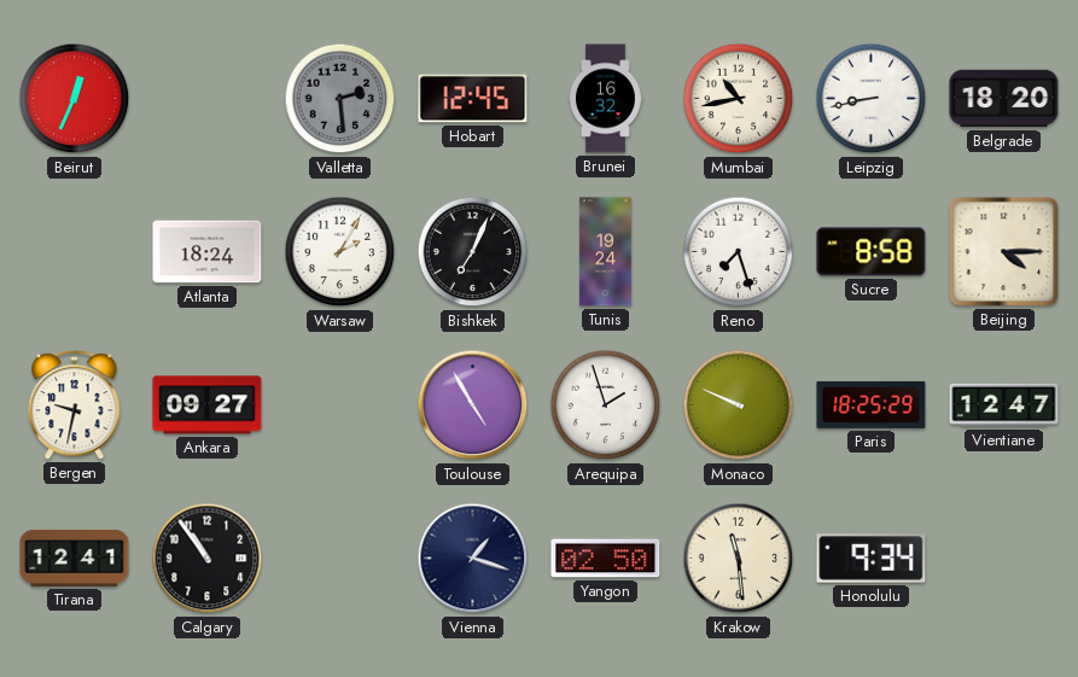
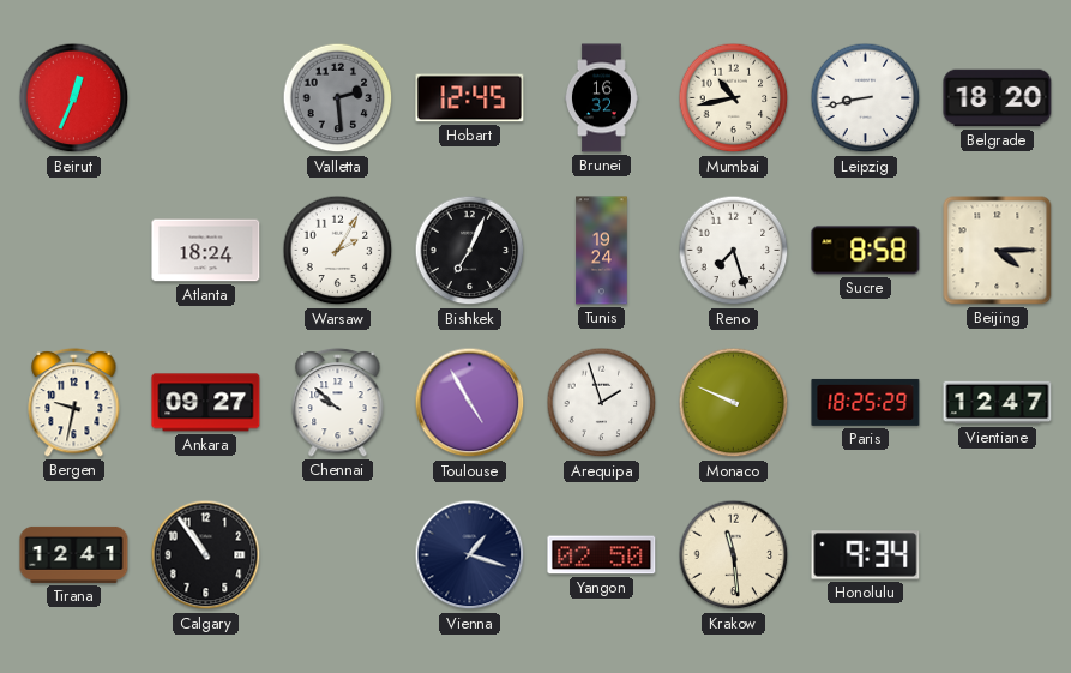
Chennai: none -> 9:52 (338, 402)
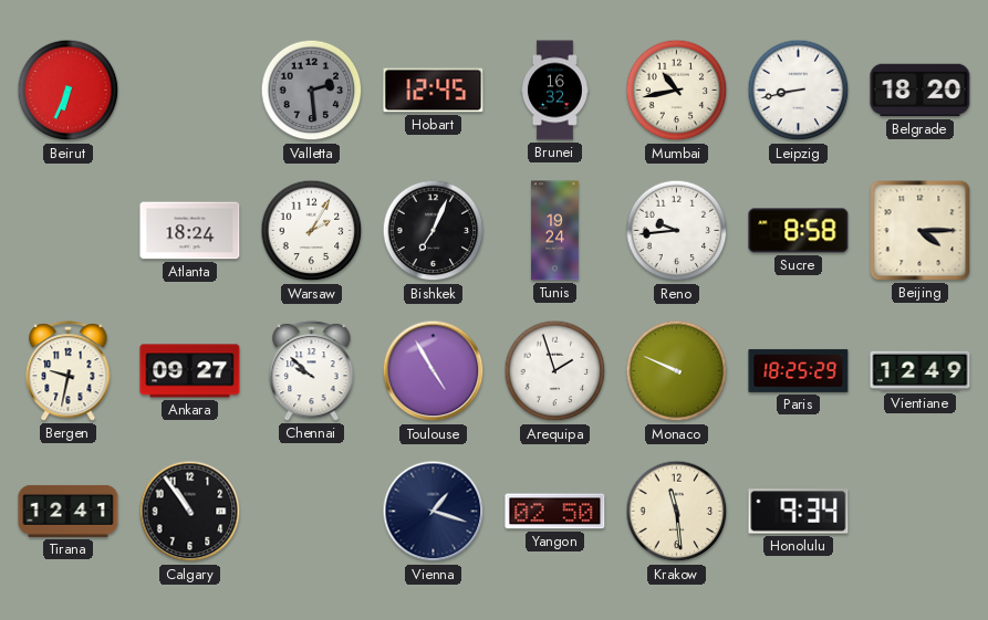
Beirut: 12:34 -> 6:34 (69, 91)
Reno: 7:27 -> 9:44 (677, 231)
Vientiane: 12:47 -> 12:49 (921, 371)
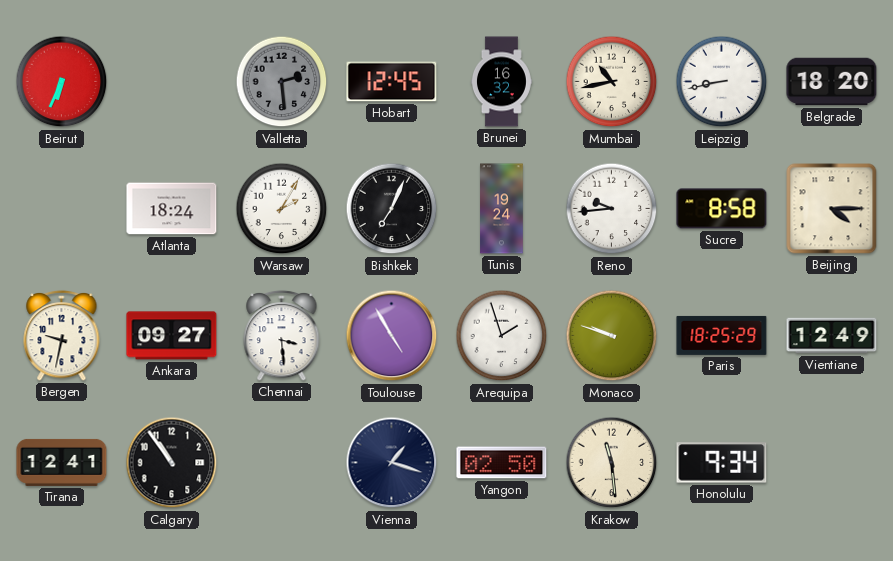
Chennai: 9:52 -> 3:29 (282, 335)
Monaco: 9:49 -> 9:48 (612, 336)
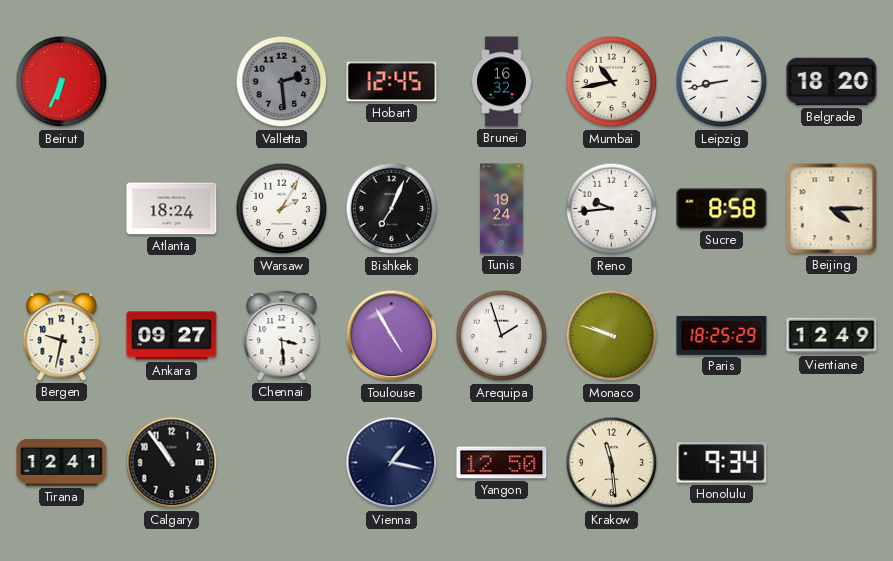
Vienna: 1:18 -> 1:17 (392, 463)
Yangon: 02:50 -> 12:50 (502, 463)
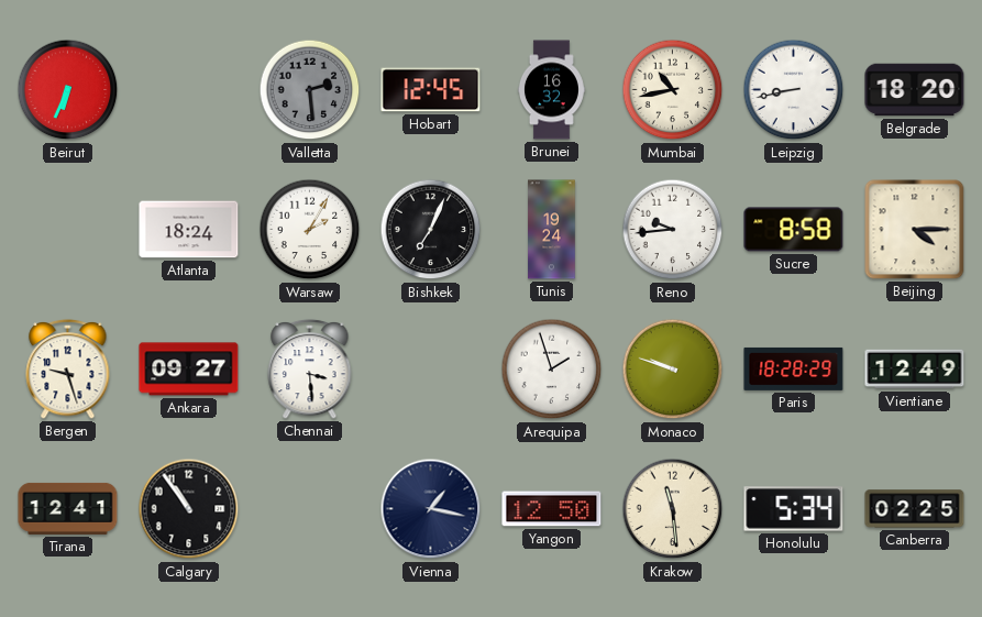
Bergen: 9:32 -> 9:27 (68, 368)
Toulouse: 4:55 -> none (392, 336)
Paris: 18:25 -> 18:28 (794, 368)
Honolulu: 9:34 -> 5:34 (794, 509)
Canberra: none -> 02:25 (915, 509)
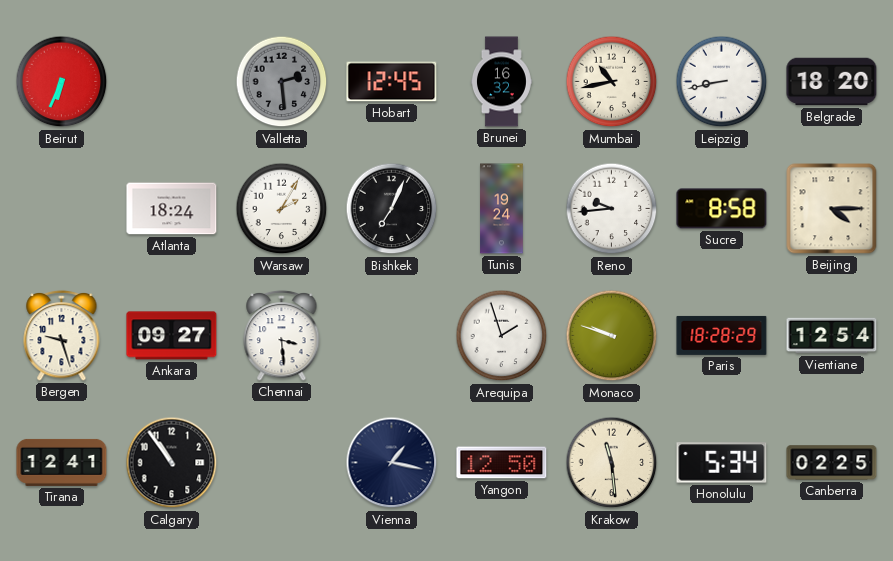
Vientiane: 12:49 -> 12:54 (832, 336)
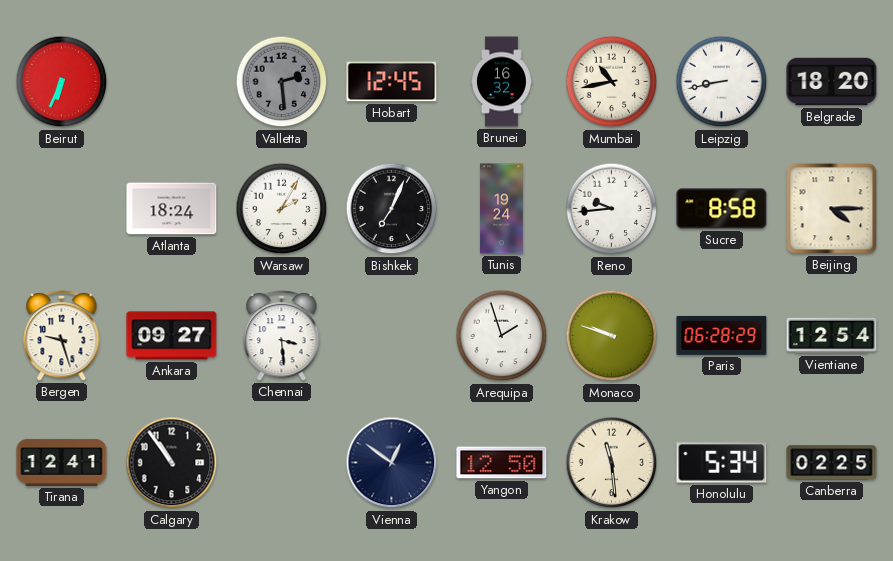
Paris: 18:28 -> 06:28 (722, 335)
Vienna: 1:17 -> 12:51 (392, 463)
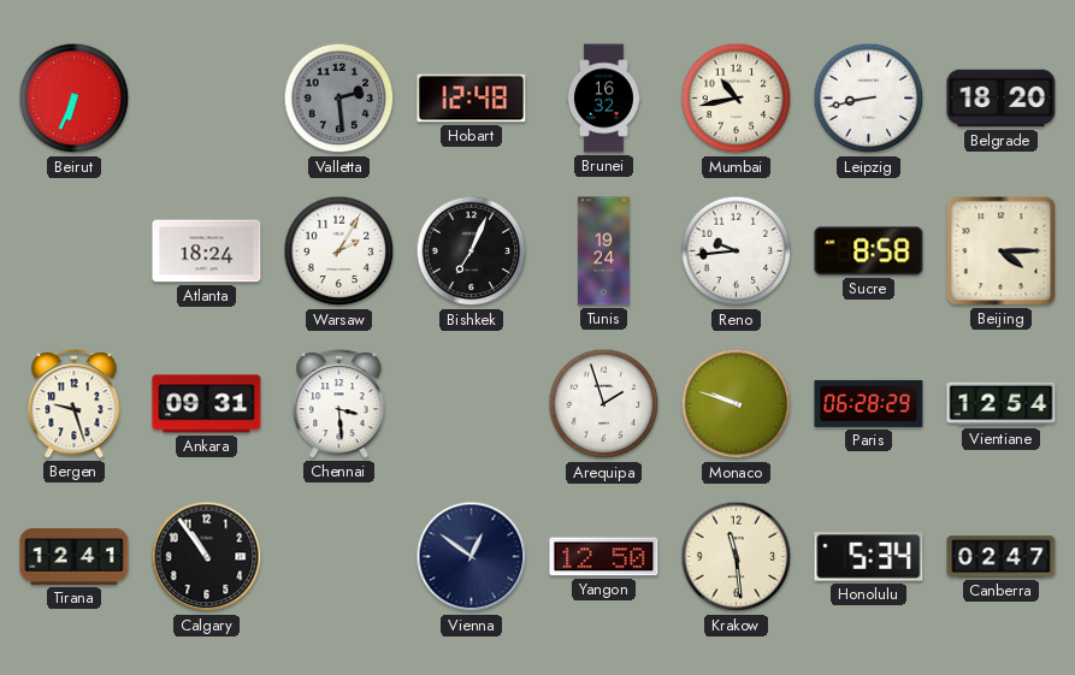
Hobart: 12:45 -> 12:48 (472, 99)
Ankara: 09:27 -> 09:31 (207, 404)
Canberra: 02:25 -> 02:47 (1002, 557)
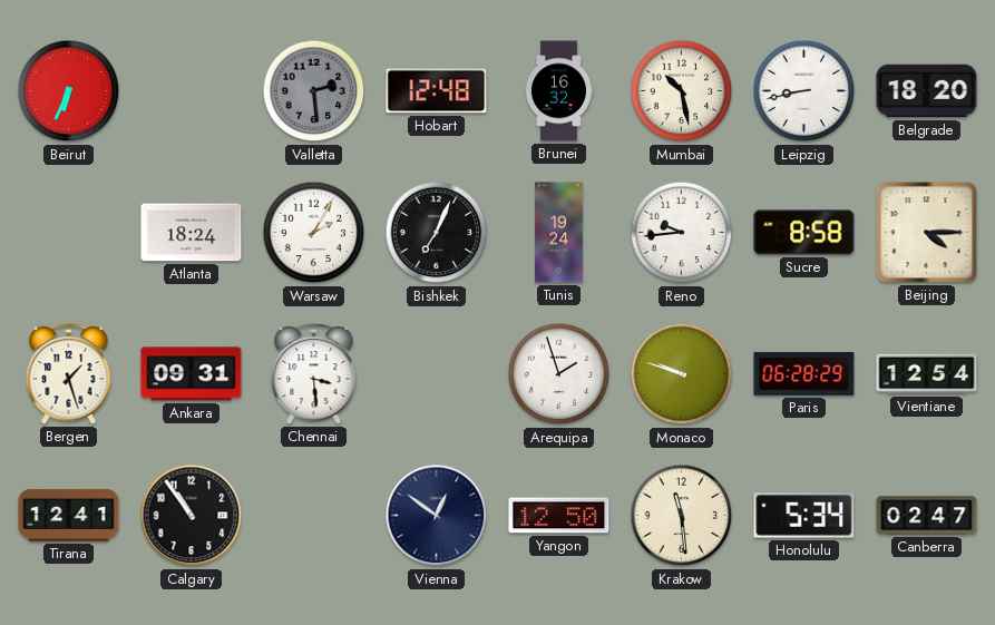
Mumbai: 10:43 -> 10:28 (682, 91)
Bergen: 9:27 -> 1:27 (69, 373)
